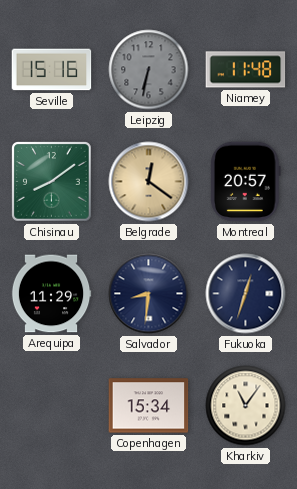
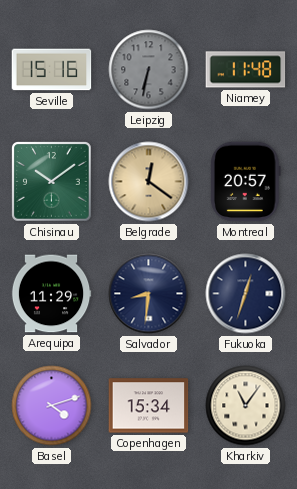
Chisinau: 8:09 -> 10:09 (52, 182)
Basel: none -> 4:12 (52, 406)
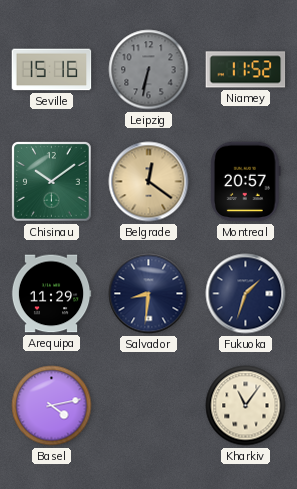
Niamey: 11:48 -> 11:52 (246, 70)
Fukuoka: 12:33 -> 1:33 (246, 294)
Basel: 4:12 -> 4:13 (52, 406)
Copenhagen: 15:34 -> none (149, 406)
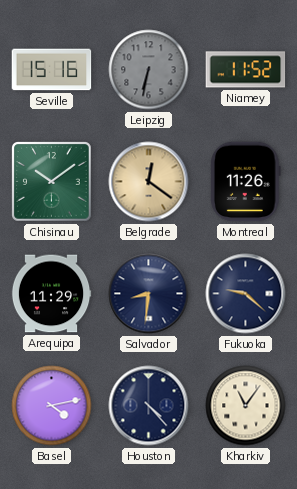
Montreal: 20:57 -> 11:26 (245, 182)
Fukuoka: 1:33 -> 9:22 (246, 294)
Houston: none -> 4:23 (149, 406)
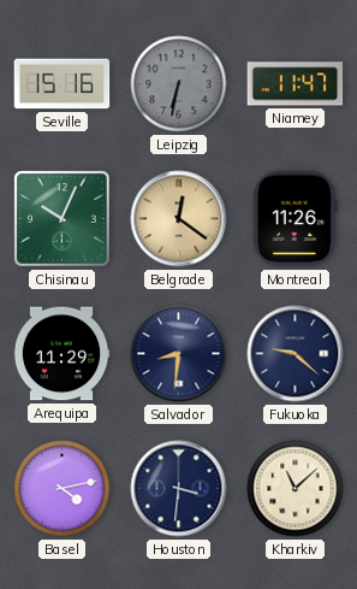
Niamey: 11:52 -> 11:47 (296, 84)
Chisinau: 10:09 -> 10:04 (63, 219)
Houston: 4:23 -> 3:31 (179, 489)
Kharkiv: 11:06 -> 11:08 (296, 489)
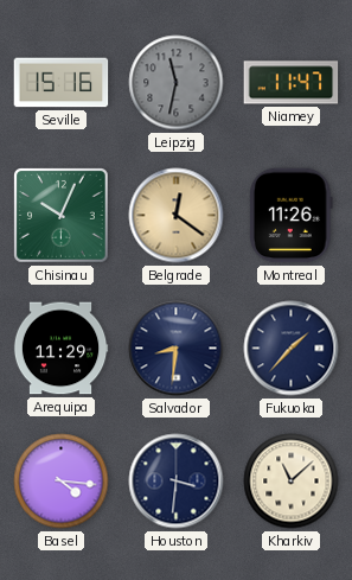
Leipzig: 6:32 -> 11:32 (177, 83)
Fukuoka: 9:22 -> 1:37 (292, 349)
Basel: 4:13 -> 4:16 (62, 482)
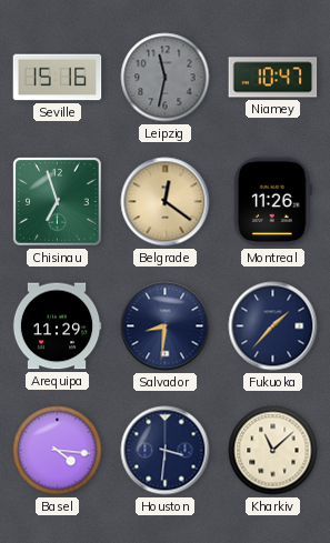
Niamey: 11:47 -> 10:47 (273, 78)
Chisinau: 10:04 -> 6:57 (58, 202)
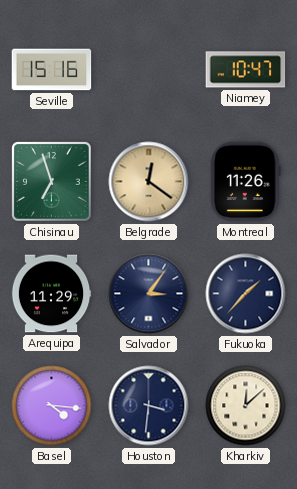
Leipzig: 11:32 -> none (166, 78)
Salvador: 8:31 -> 3:06 (149, 294)
Kharkiv: 11:08 -> 12:08 (246, 406)
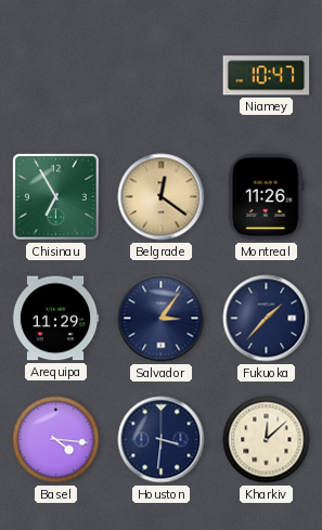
Seville: 15:16 -> none (52, 70)
Chisinau: 6:57 -> 6:55 (56, 197)
